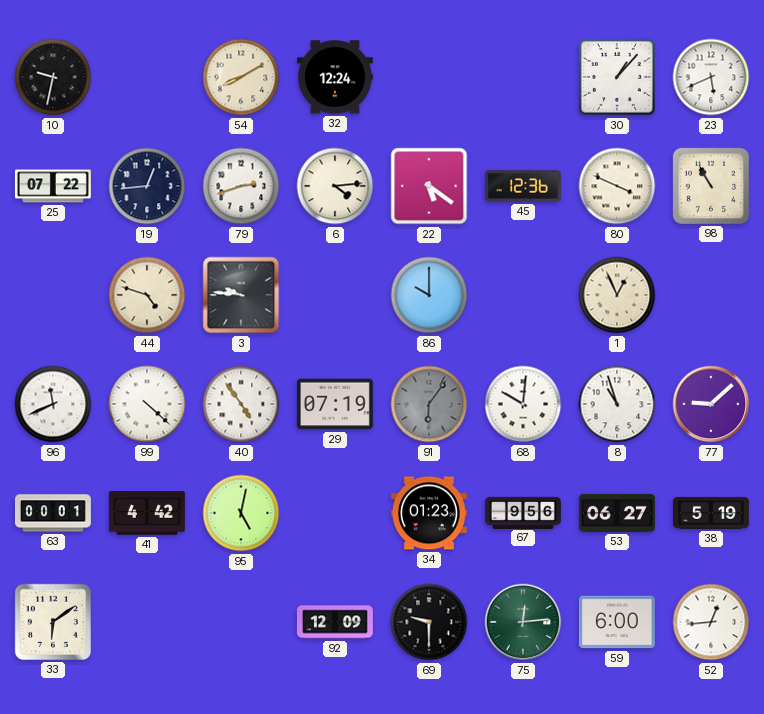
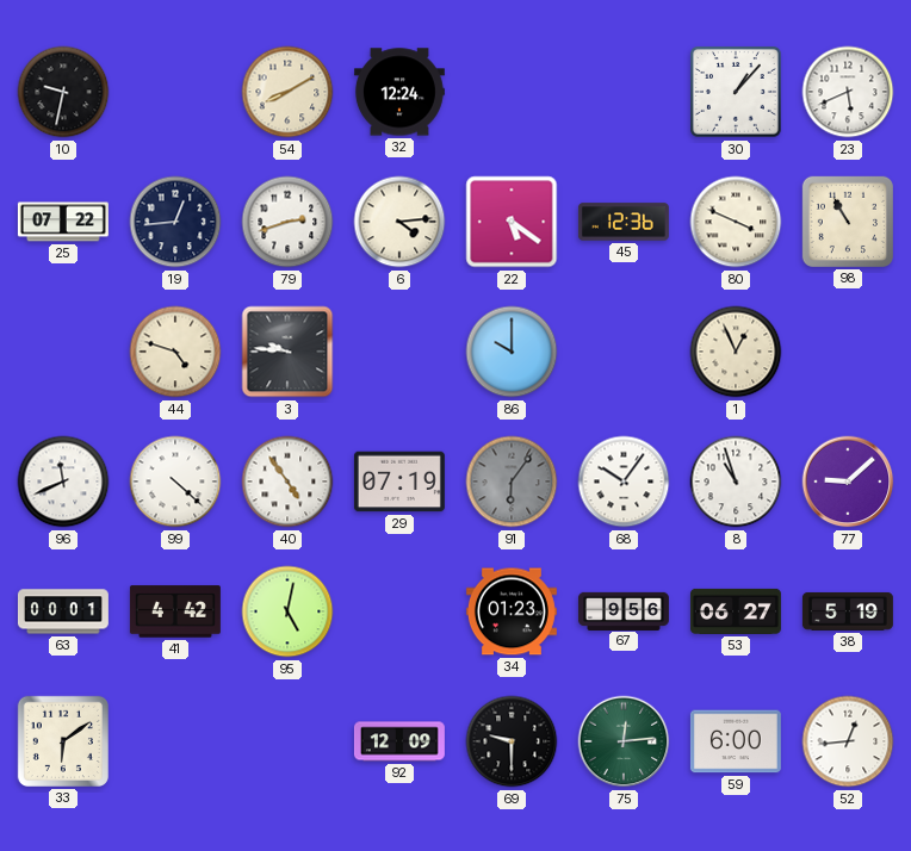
68: 10:01 -> 10:06 (624, 482)
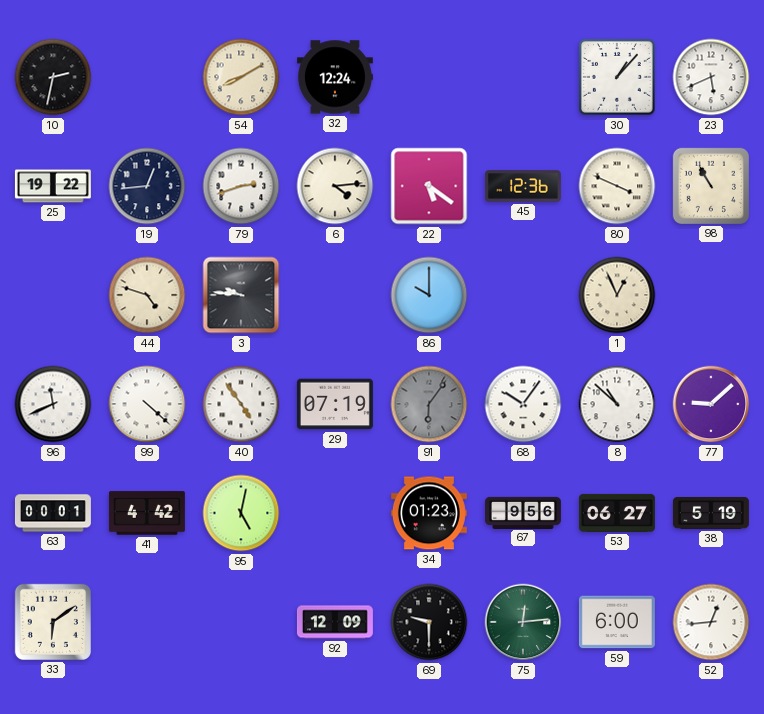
10: 9:32 -> 2:32 (53, 77)
25: 07:22 -> 19:22 (53, 186)
8: 10:57 -> 10:52 (617, 404)
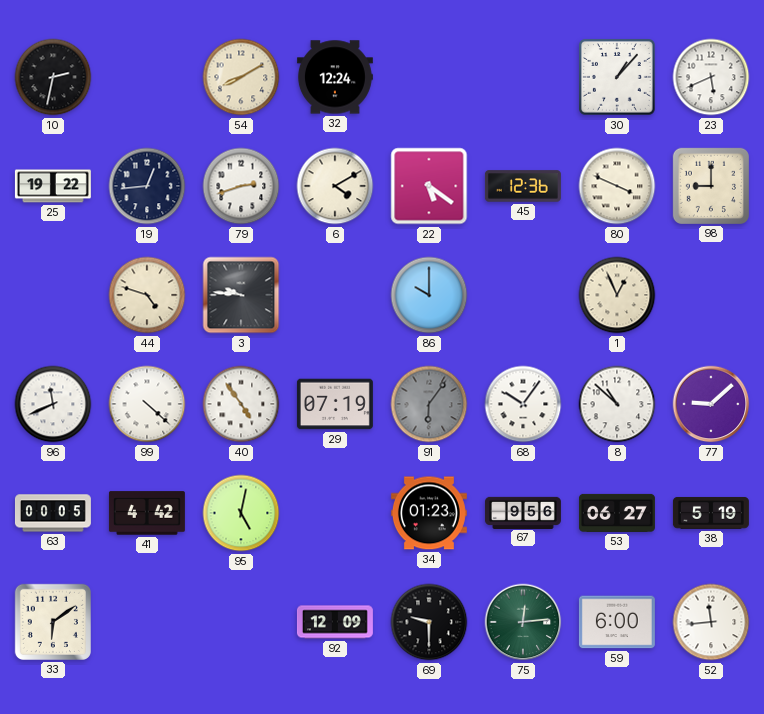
6: 4:14 -> 4:10 (335, 186)
98: 10:55 -> 9:00 (711, 186)
63: 00:01 -> 00:05 (53, 513)
52: 12:44 -> 11:44 (711, 622)
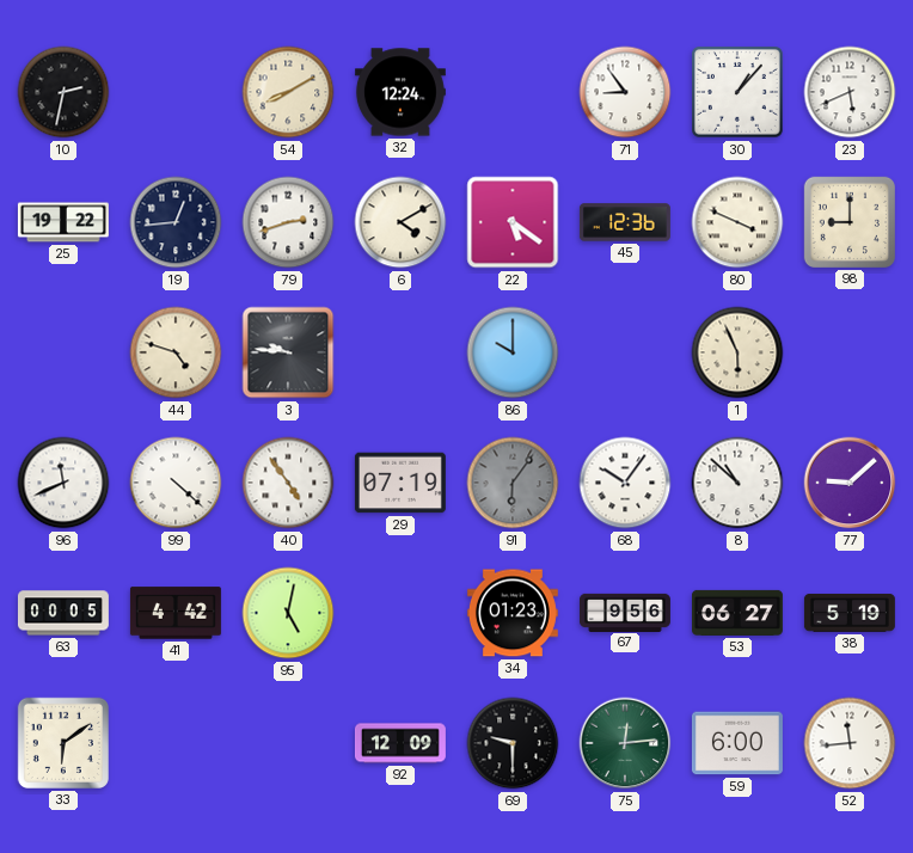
71: none -> 8:54 (625, 92)
1: 12:56 -> 5:56 (737, 352)
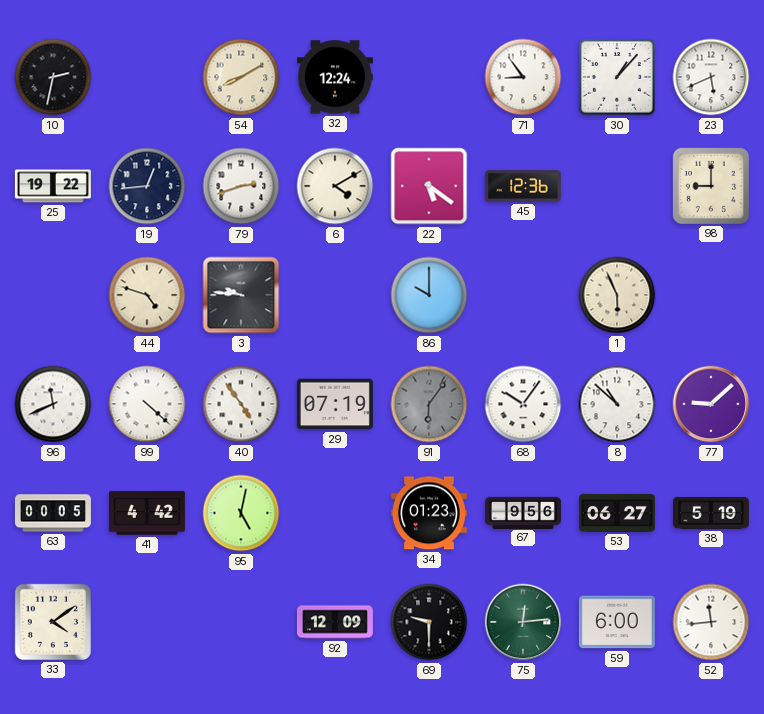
80: 3:49 -> none (737, 222)
33: 6:09 -> 4:09 (53, 622)
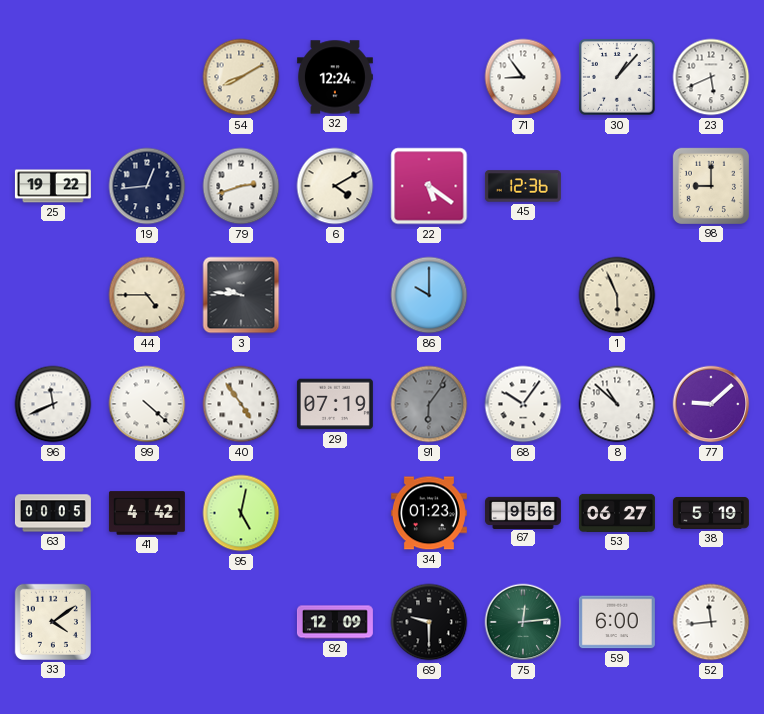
10: 2:32 -> none (53, 77)
44: 4:48 -> 4:45 (147, 295)
